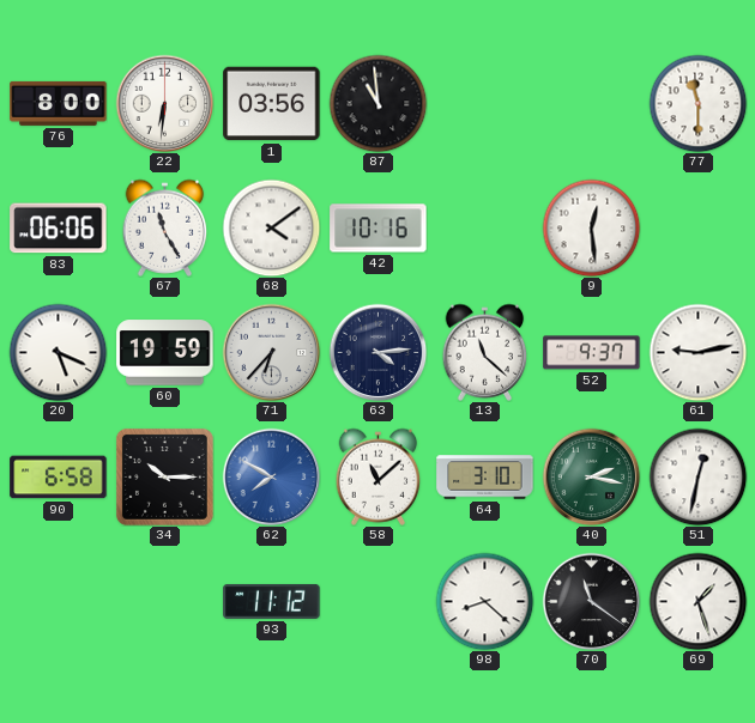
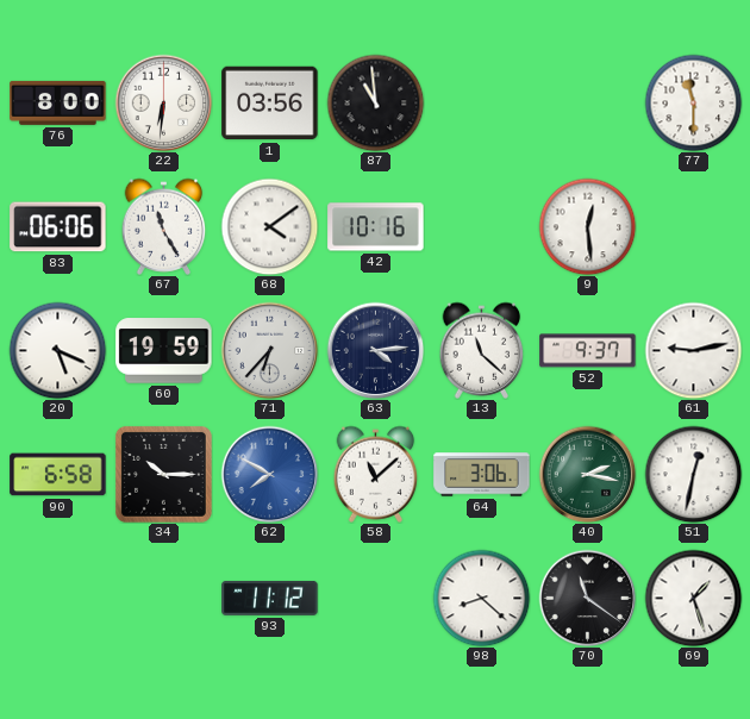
64: 3:10 -> 3:06 (482, 475)
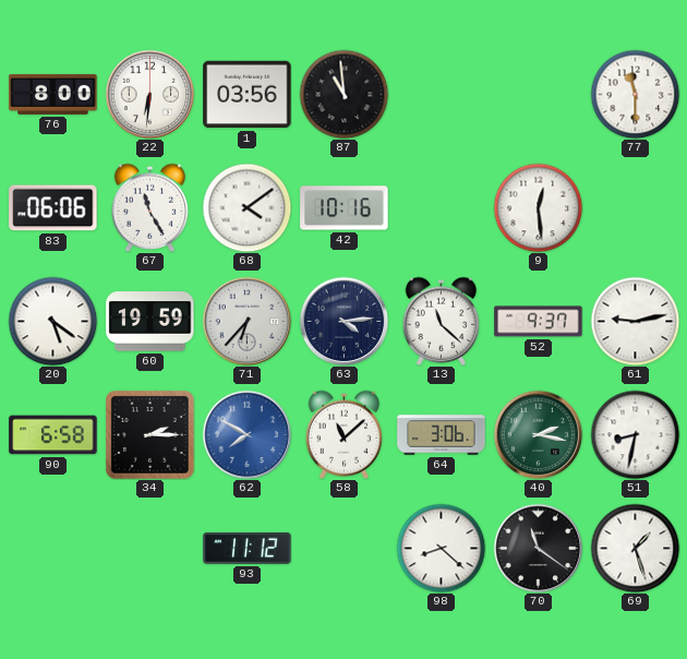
20: 5:19 -> 5:21 (52, 321)
34: 10:15 -> 2:15 (149, 434)
51: 12:32 -> 8:32 (635, 434)
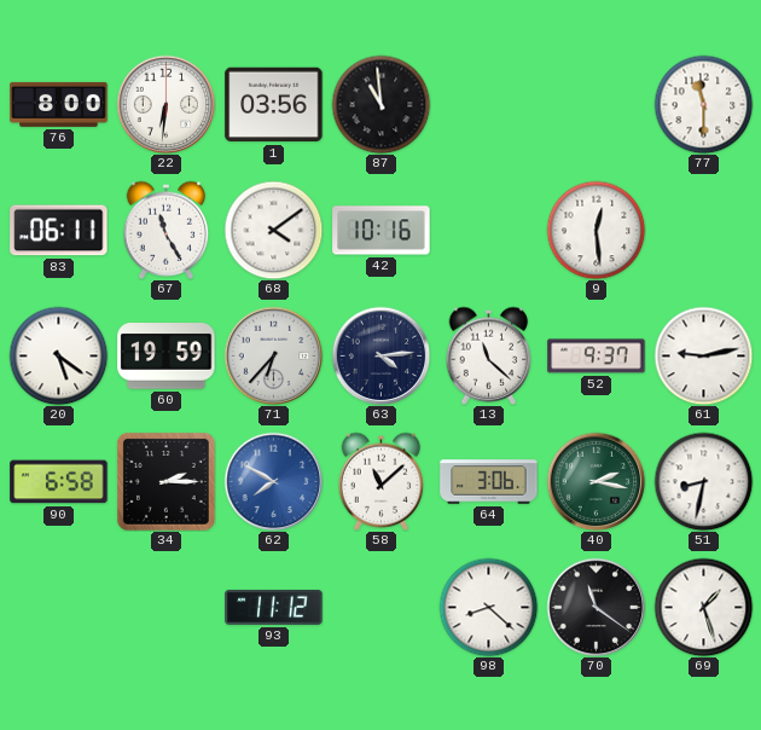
83: 06:06 -> 06:11 (59, 231)
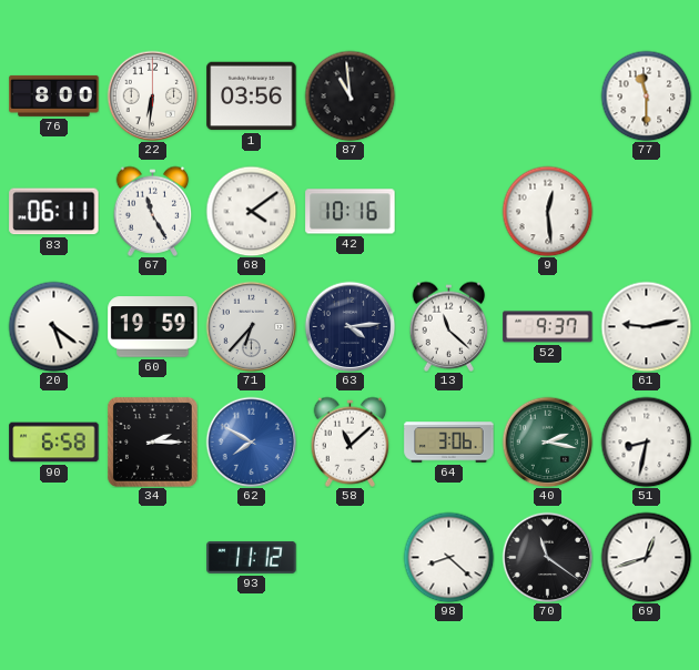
69: 1:27 -> 12:42 (646, 557)
